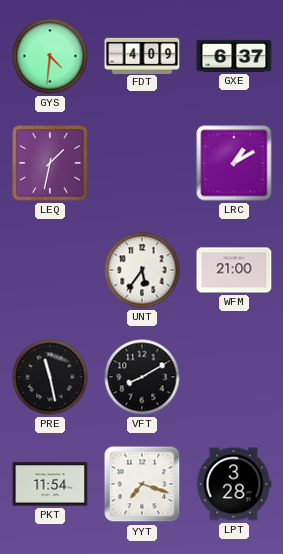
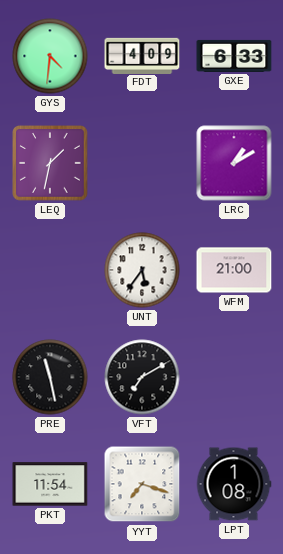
GXE: 6:37 -> 6:33 (234, 56)
VFT: 8:10 -> 7:10 (142, 377)
LPT: 3:28 -> 1:08 (234, 484)
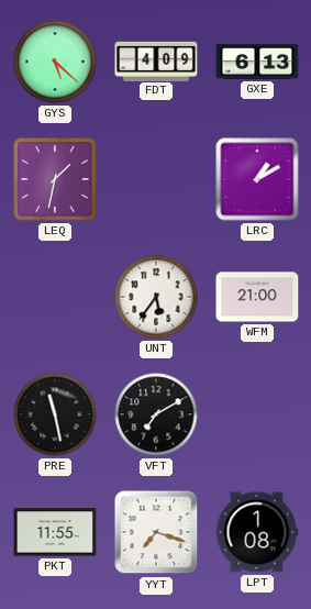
GYS: 4:31 -> 5:22 (55, 62)
GXE: 6:33 -> 6:13 (257, 62)
PKT: 11:54 -> 11:55 (55, 532)
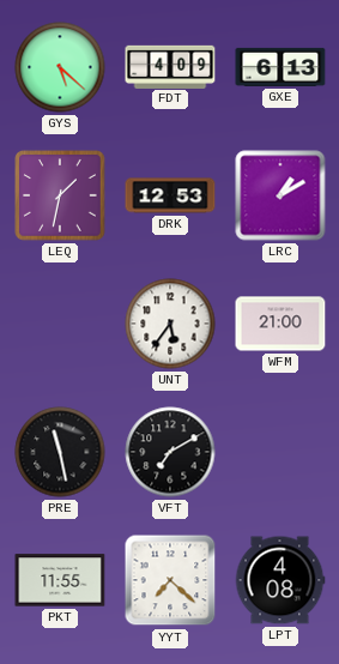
DRK: none -> 12:53 (170, 195)
YYT: 7:18 -> 7:22 (170, 580)
LPT: 1:08 -> 4:08 (280, 580)
